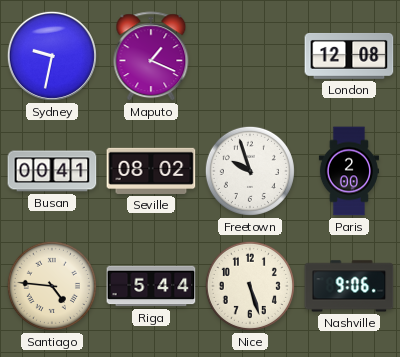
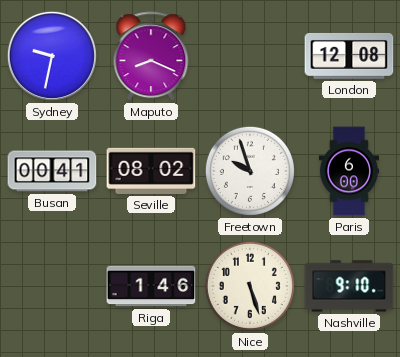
Maputo: 1:19 -> 8:19 (151, 57)
Paris: 2:00 -> 6:00 (348, 171)
Santiago: 4:46 -> none (52, 286)
Riga: 5:44 -> 1:46 (151, 286)
Nashville: 9:06 -> 9:10 (349, 286)
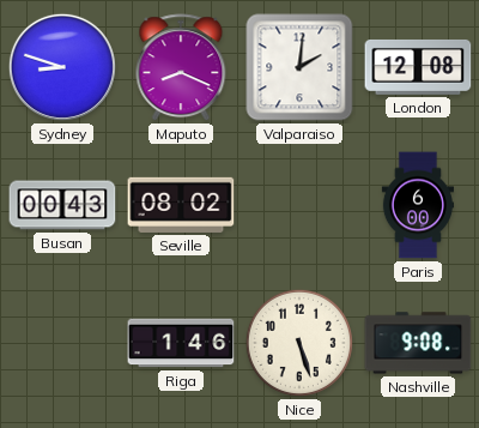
Sydney: 9:32 -> 8:48 (62, 67)
Valparaiso: none -> 2:01 (299, 67)
Busan: 00:41 -> 00:43 (62, 205)
Freetown: 9:57 -> none (250, 171)
Nashville: 9:10 -> 9:08 (418, 343)
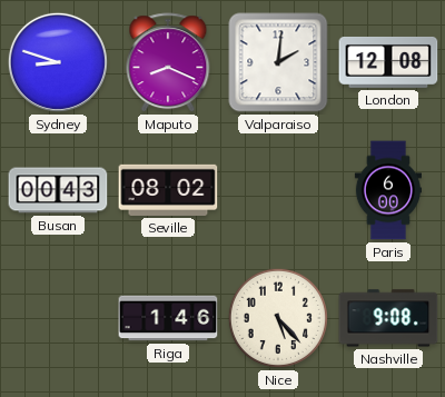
Nice: 5:27 -> 5:23 (278, 318)
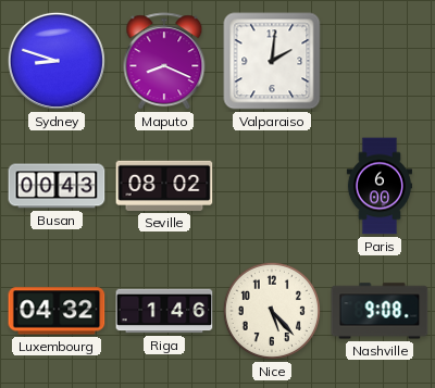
London: 12:08 -> none (388, 62)
Luxembourg: none -> 04:32 (57, 311)
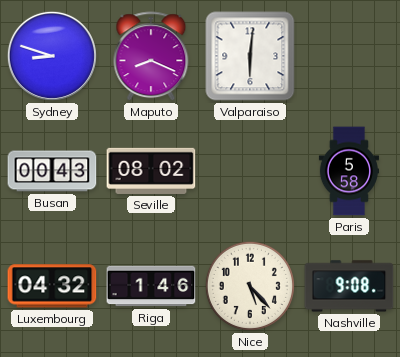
Valparaiso: 2:01 -> 6:01 (250, 56)
Paris: 6:00 -> 5:58 (348, 171)
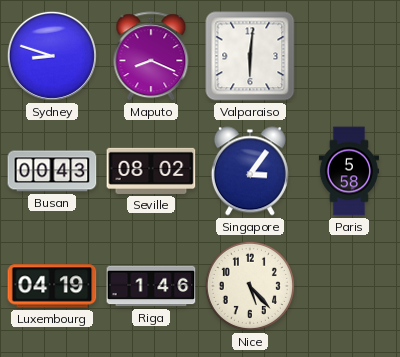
Singapore: none -> 3:06 (250, 171)
Luxembourg: 04:32 -> 04:19 (52, 286)
Nashville: 9:08 -> none (349, 286)
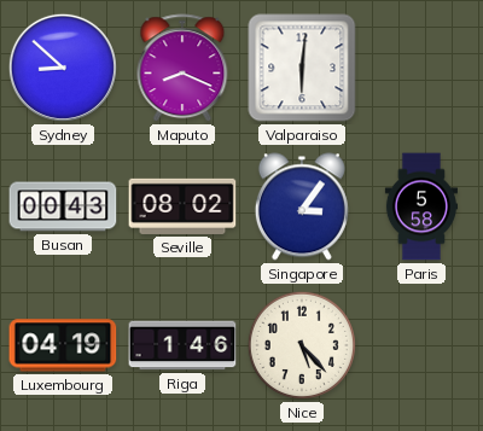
Sydney: 8:48 -> 8:52 (63, 68)
